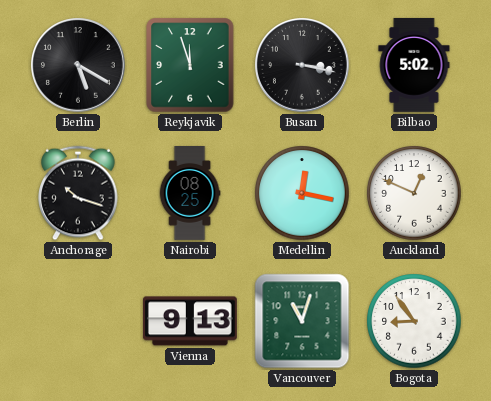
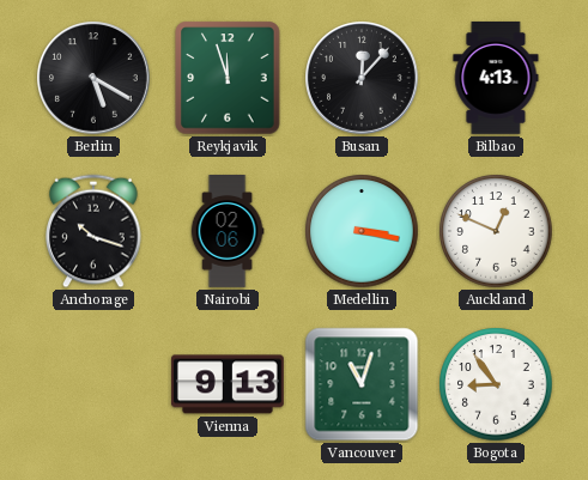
Busan: 3:17 -> 12:07 (363, 79)
Bilbao: 5:02 -> 4:13 (496, 78)
Nairobi: 08:25 -> 02:06 (228, 232)
Medellin: 12:17 -> 3:17 (362, 231)
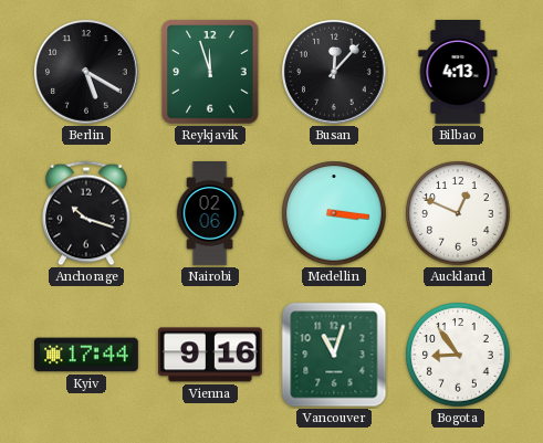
Medellin: 3:17 -> 3:16 (334, 213)
Kyiv: none -> 17:44 (86, 355)
Vienna: 9:13 -> 9:16 (210, 355)
